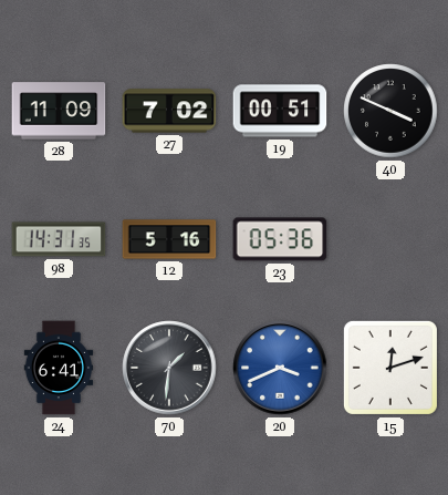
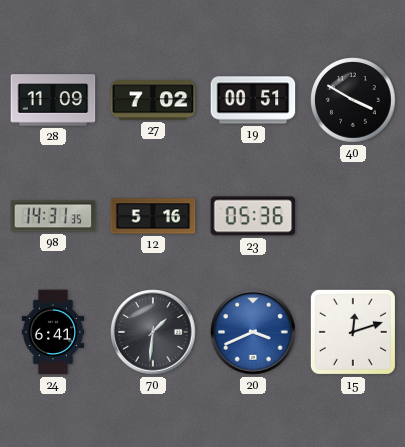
40: 3:49 -> 3:50 (353, 100)
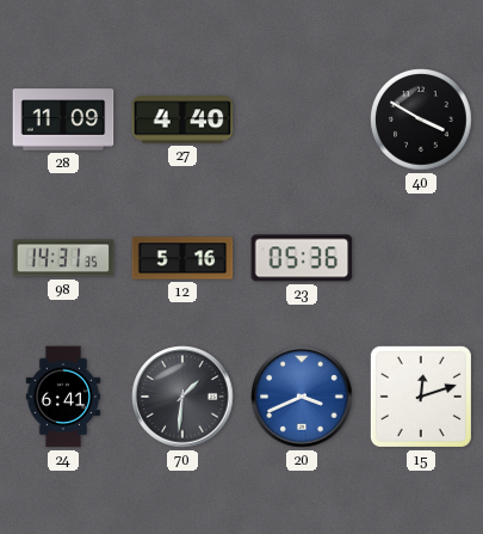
27: 7:02 -> 4:40 (182, 119)
19: 00:51 -> none (253, 100)
